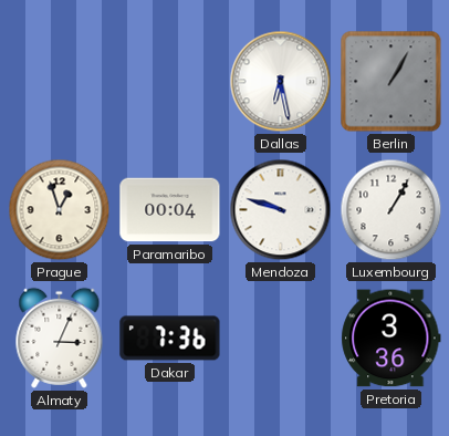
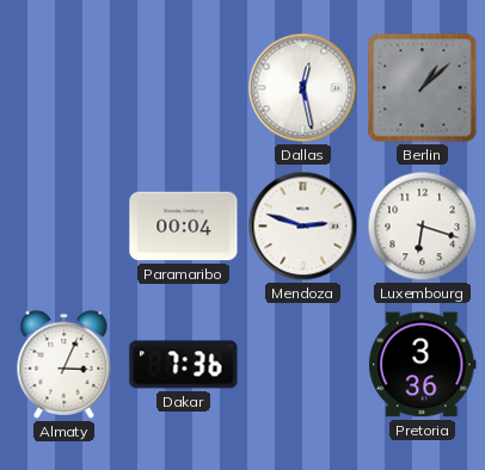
Dallas: 6:28 -> 12:28 (303, 88)
Berlin: 1:05 -> 1:08 (423, 88)
Prague: 12:57 -> none (60, 210)
Mendoza: 9:48 -> 2:48 (303, 227)
Luxembourg: 1:05 -> 6:18 (423, 227)
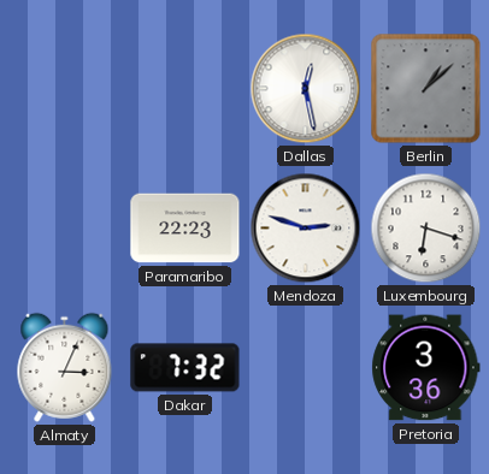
Paramaribo: 00:04 -> 22:23 (185, 229)
Dakar: 7:36 -> 7:32 (185, 368)
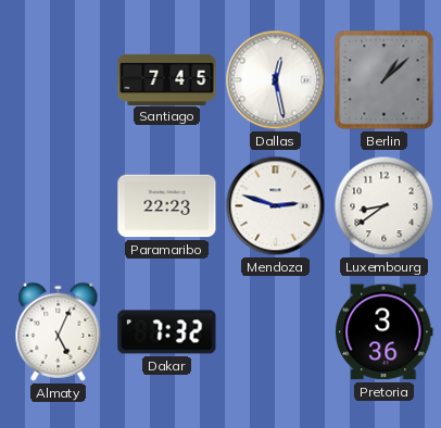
Santiago: none -> 7:45 (167, 79)
Luxembourg: 6:18 -> 8:39 (385, 206)
Almaty: 3:04 -> 5:04 (59, 331)
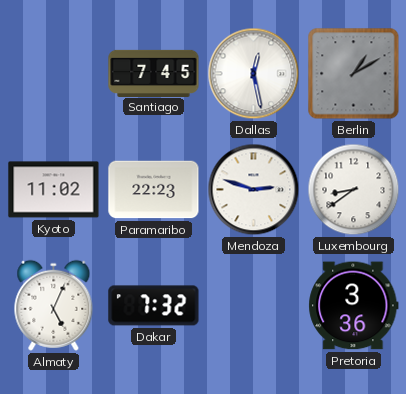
Berlin: 1:08 -> 1:10 (354, 74)
Kyoto: none -> 11:02 (54, 190)
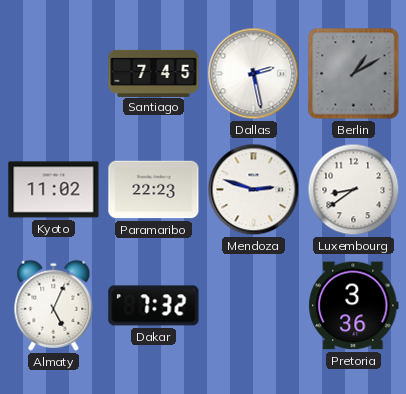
Dallas: 12:28 -> 2:28 (254, 74)
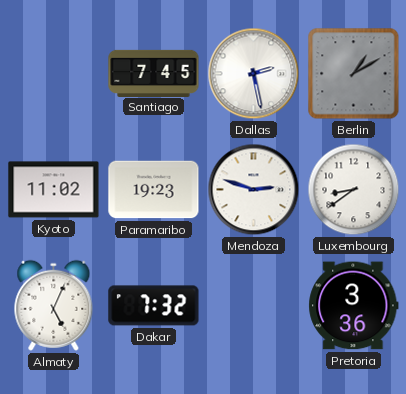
Paramaribo: 22:23 -> 19:23 (154, 190)
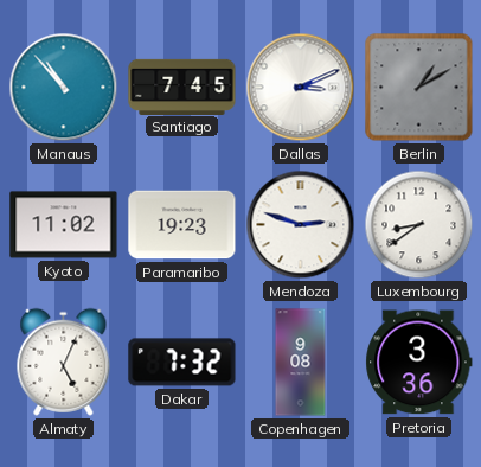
Manaus: none -> 10:53 (64, 88)
Dallas: 2:28 -> 3:11 (301, 88)
Copenhagen: none -> 9:08 (301, 363)
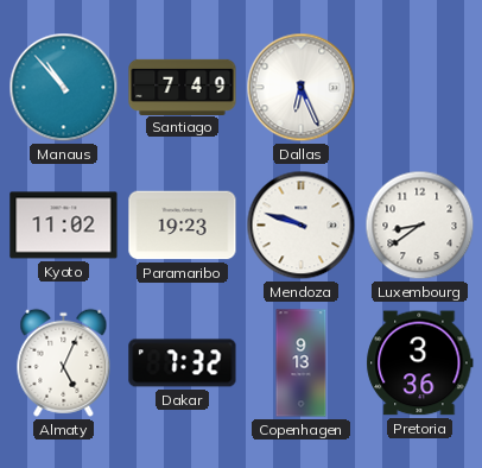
Santiago: 7:45 -> 7:49 (183, 87)
Dallas: 3:11 -> 6:26 (302, 88)
Berlin: 1:10 -> none (419, 88)
Mendoza: 2:48 -> 9:48 (302, 226)
Copenhagen: 9:08 -> 9:13 (302, 363)
